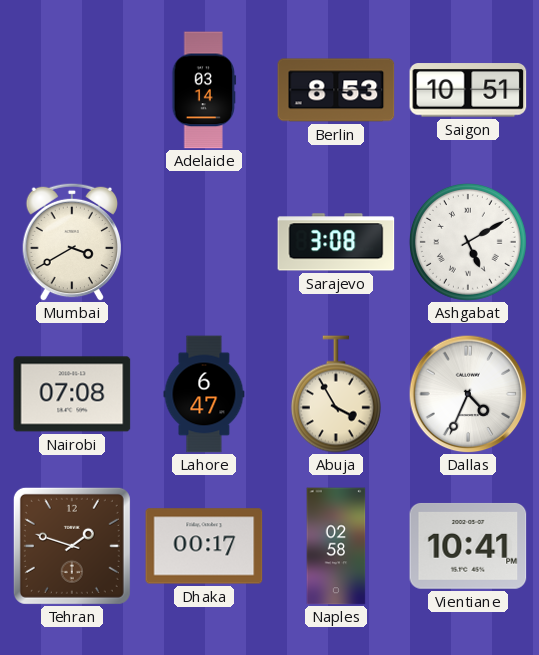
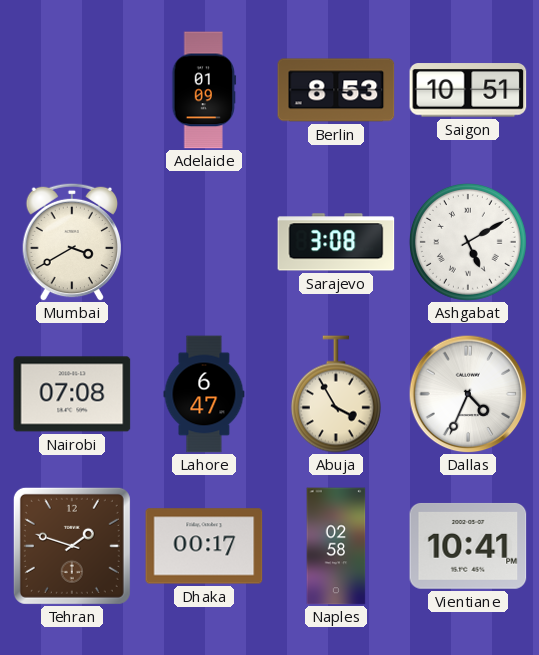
Adelaide: 03:14 -> 01:09 (204, 90)
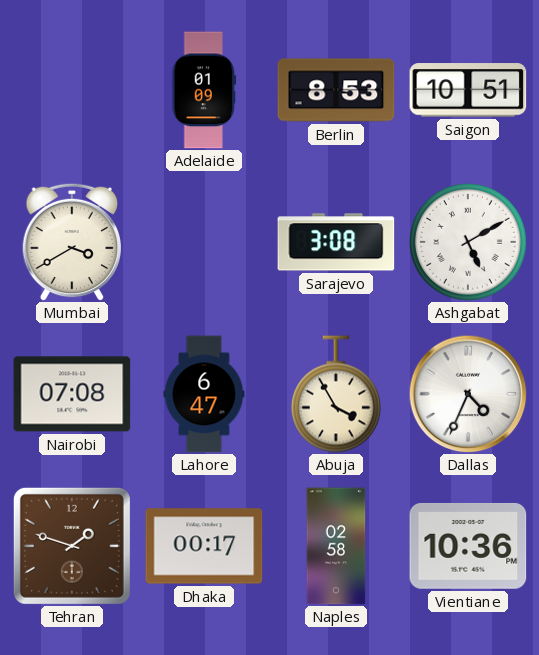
Vientiane: 10:41 -> 10:36 (468, 546)
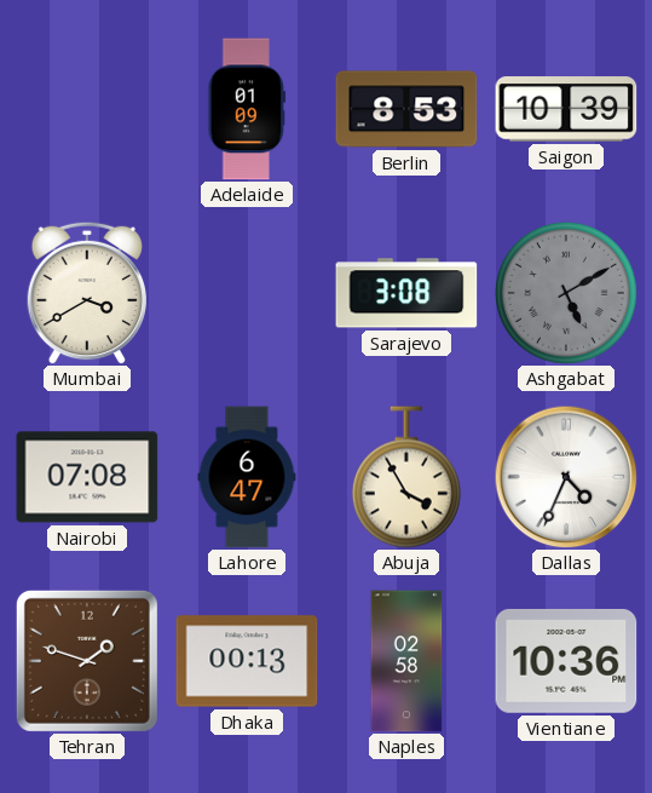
Saigon: 10:51 -> 10:39 (566, 109)
Ashgabat dial: white -> grey (566, 293)
Dhaka: 00:17 -> 00:13 (247, 661)
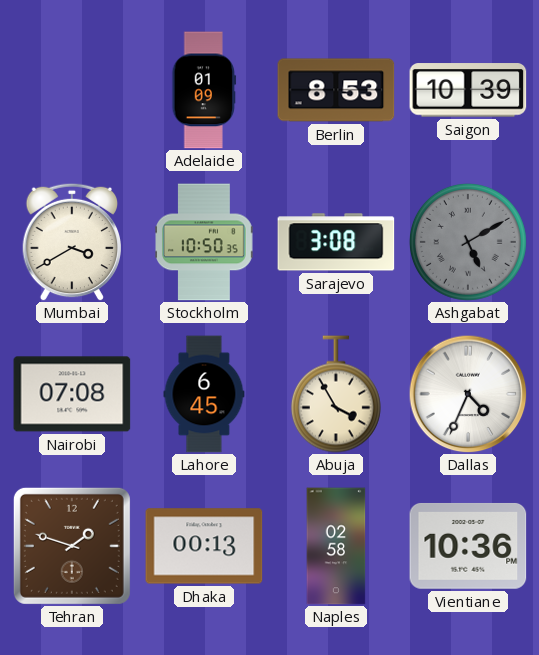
Stockholm: none -> 10:50 (205, 242)
Lahore: 6:47 -> 6:45 (204, 394)
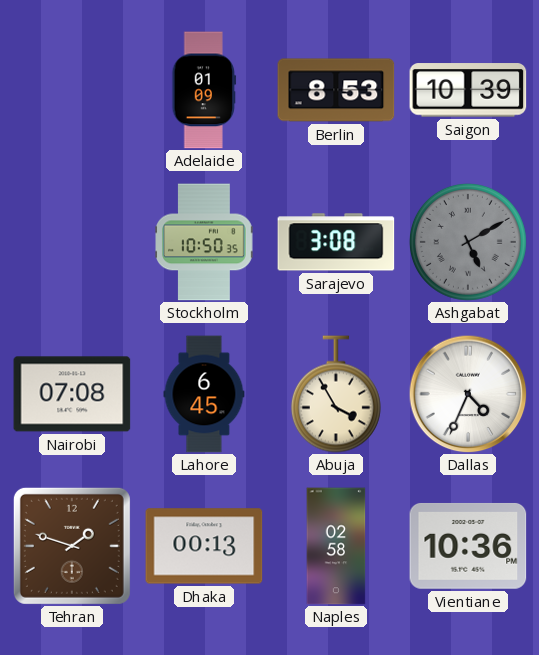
Mumbai: 3:40 -> none (72, 242)
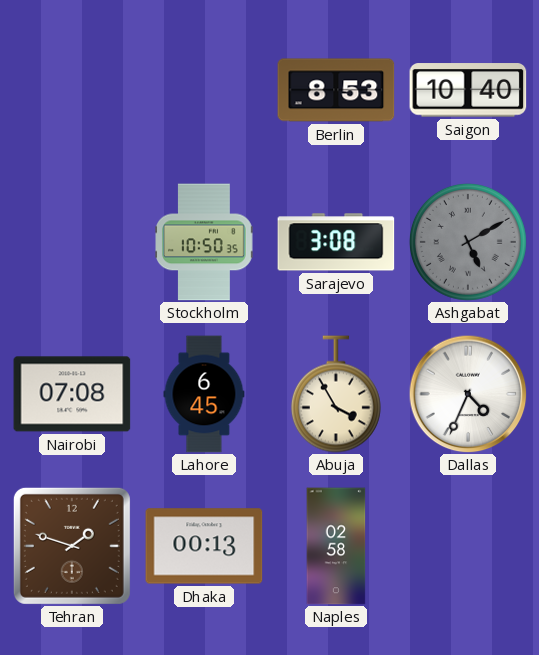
Adelaide: 01:09 -> none (204, 90)
Saigon: 10:39 -> 10:40 (468, 90)
Vientiane: 10:36 -> none (468, 546)
